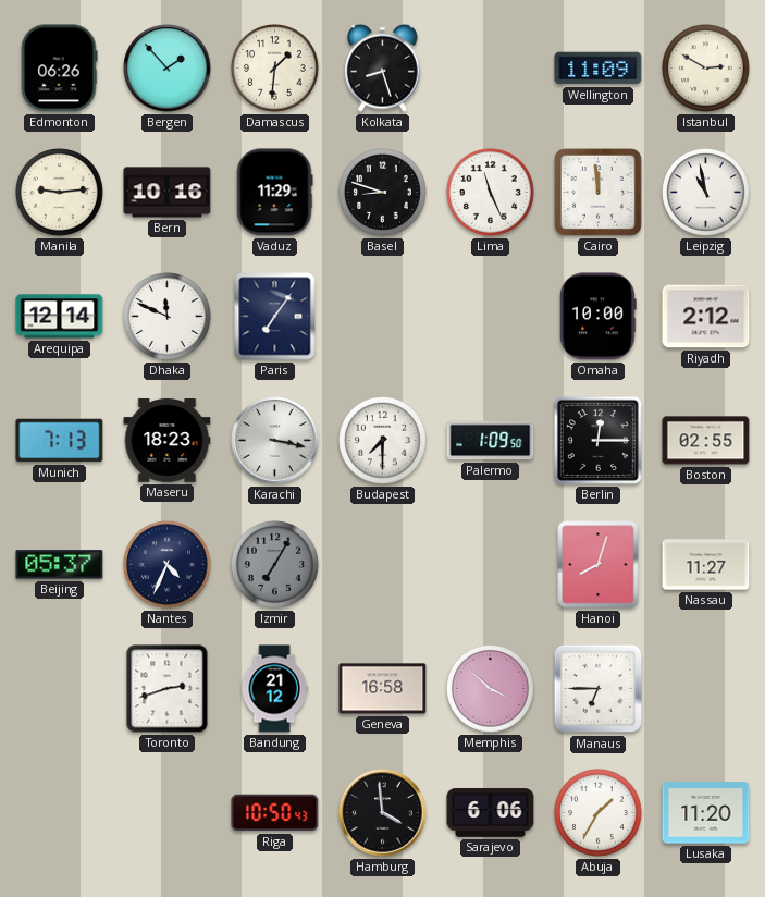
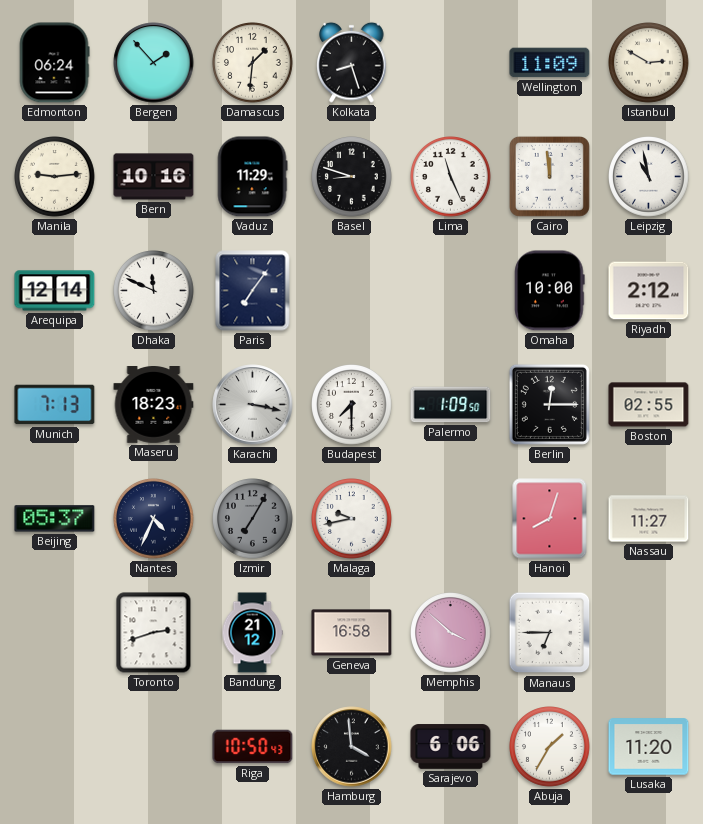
Edmonton: 06:26 -> 06:24 (54, 63)
Malaga: none -> 9:43 (352, 519)
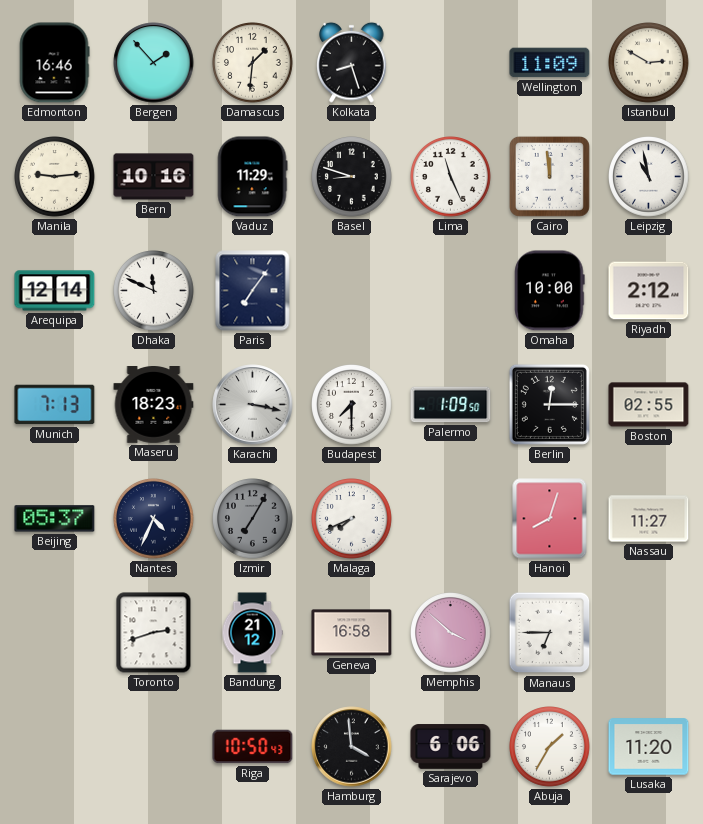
Edmonton: 06:24 -> 16:46 (54, 63)
Malaga: 9:43 -> 7:41 (352, 519)
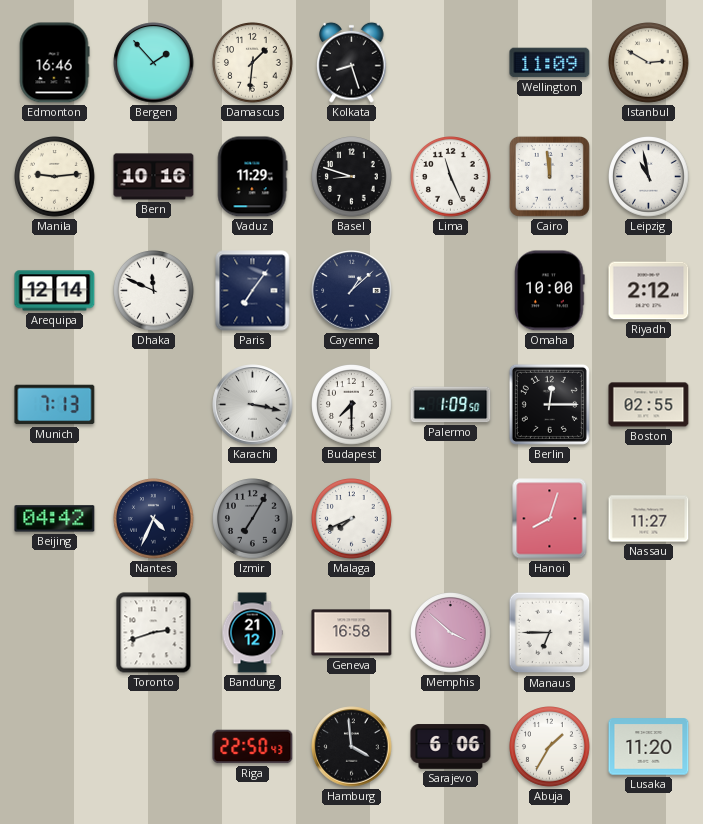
Cayenne: none -> 1:08 (352, 291)
Maseru: 18:23 -> none (154, 405)
Beijing: 05:37 -> 04:42 (55, 519)
Riga: 10:50 -> 22:50 (253, 747)
